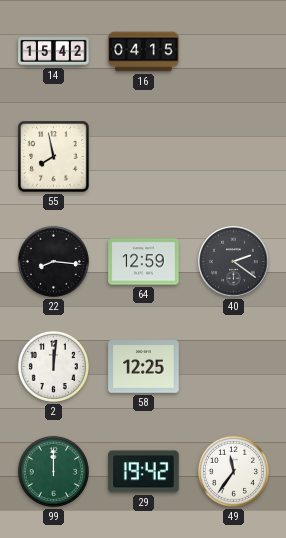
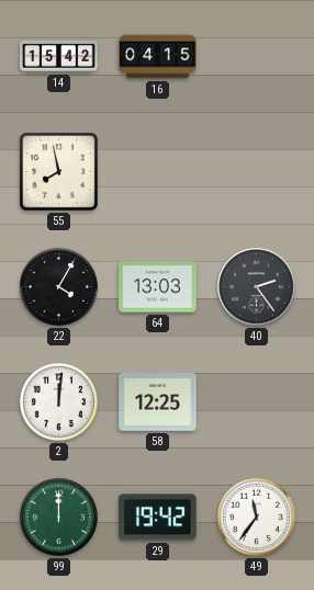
22: 8:16 -> 4:05 (58, 286)
64: 12:59 -> 13:03 (158, 287)
40: 2:21 -> 2:24 (257, 287)
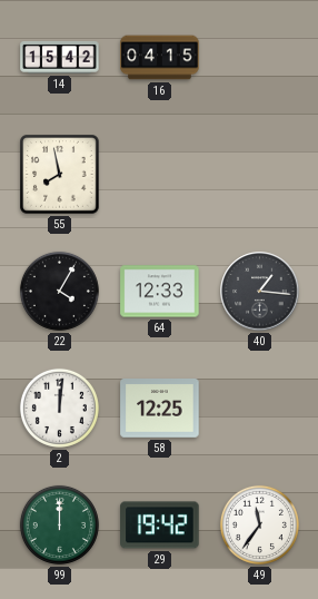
64: 13:03 -> 12:33 (160, 292)
40: 2:24 -> 1:16 (260, 292)
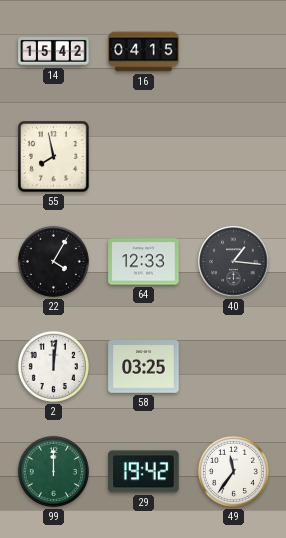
58: 12:25 -> 03:25 (144, 367)
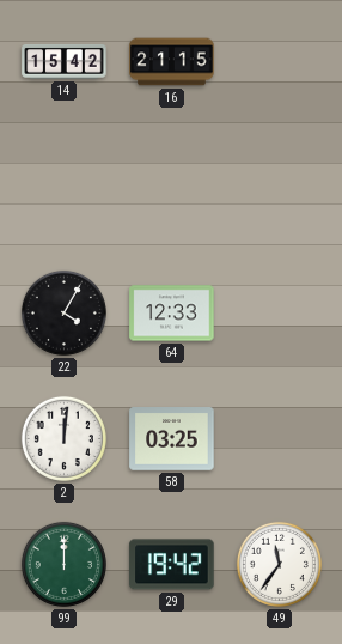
16: 04:15 -> 21:15 (172, 62)
55: 7:58 -> none (54, 157)
40: 1:16 -> none (234, 262)
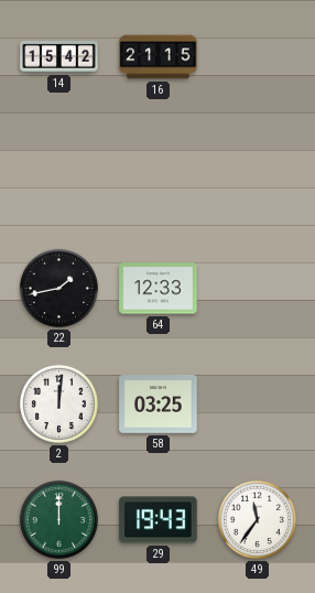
22: 4:05 -> 1:43 (58, 288)
29: 19:42 -> 19:43 (159, 520)
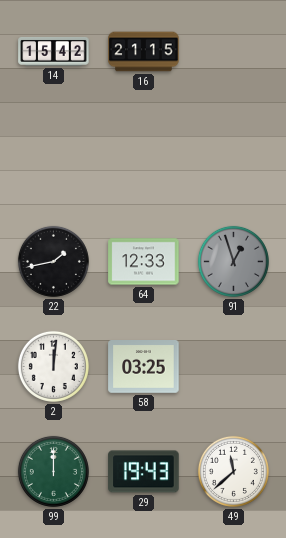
91: none -> 12:57 (233, 261)
49: 11:36 -> 11:38 (233, 471)
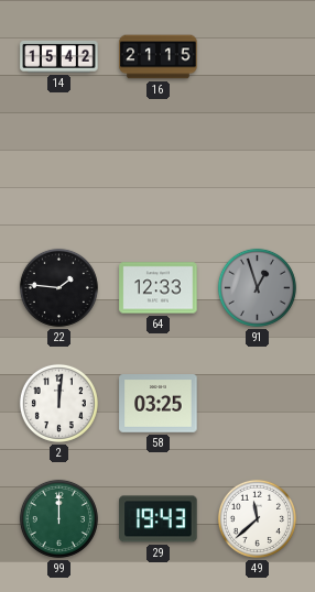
22: 1:43 -> 1:46 (58, 287)
